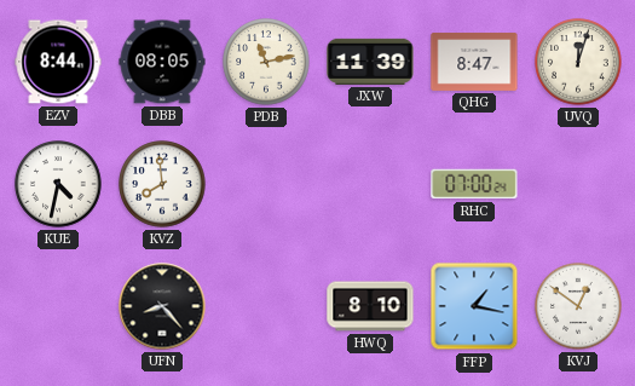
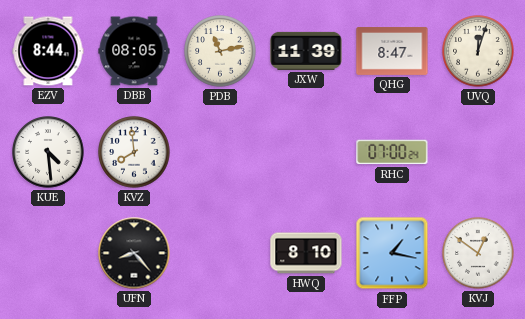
KUE: 4:32 -> 4:29 (48, 152)
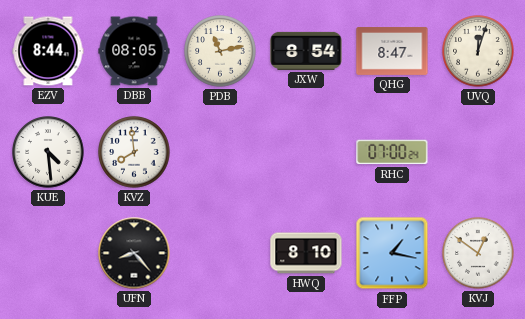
JXW: 11:39 -> 8:54 (306, 51)
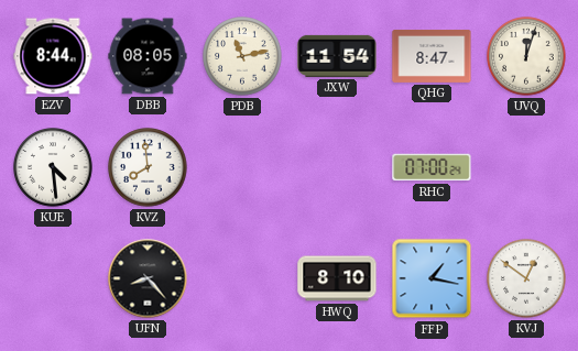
JXW: 8:54 -> 11:54 (337, 56)
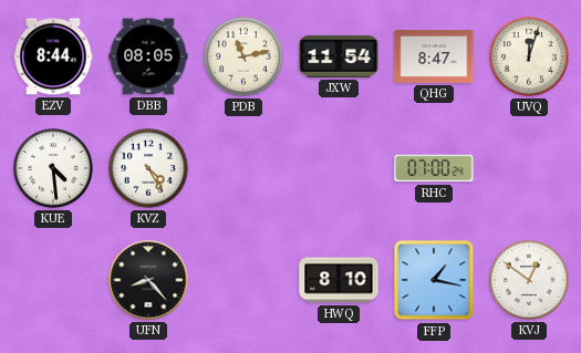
KVZ: 7:59 -> 4:25 (148, 168)
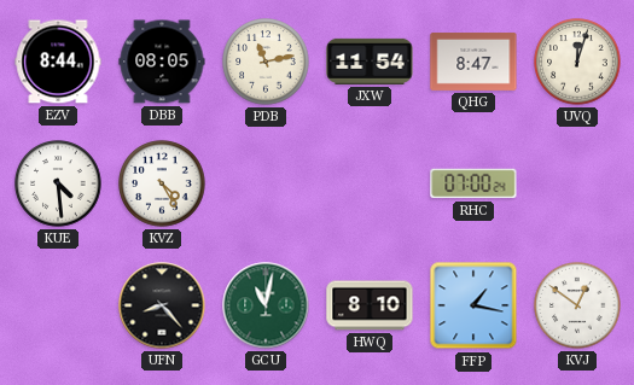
GCU: none -> 11:02 (266, 305)
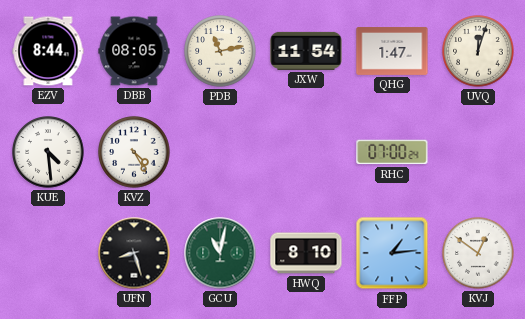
QHG: 8:47 -> 1:47 (392, 52)
UFN: 8:23 -> 8:27 (134, 253)
FFP: 1:17 -> 1:14 (392, 253)
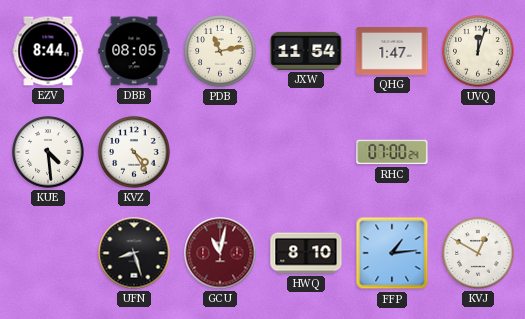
GCU dial: green -> burgundy (220, 253)
KVJ: 12:51 -> 12:50 (478, 253)
